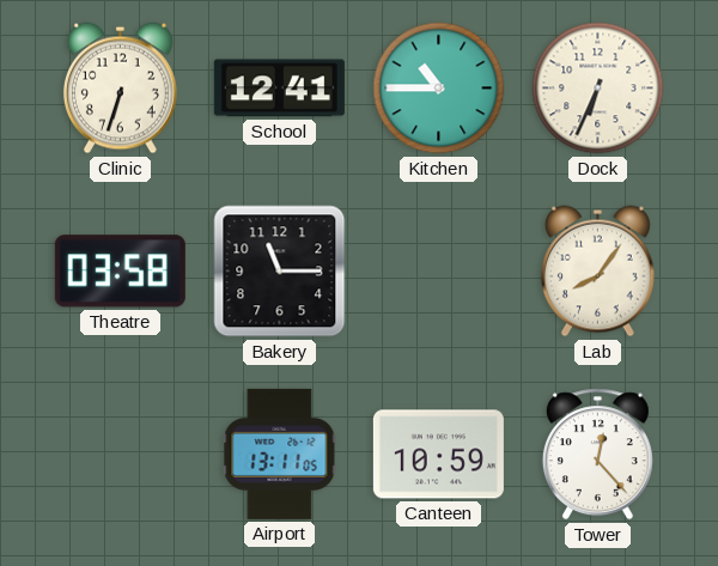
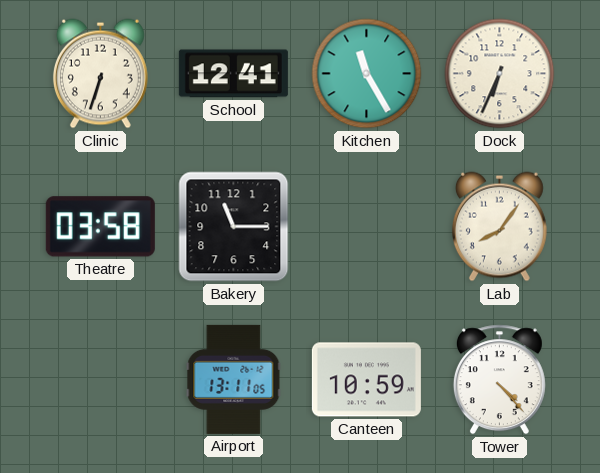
Kitchen: 10:45 -> 11:25 (367, 74)
Tower: 12:23 -> 4:23 (499, 380)
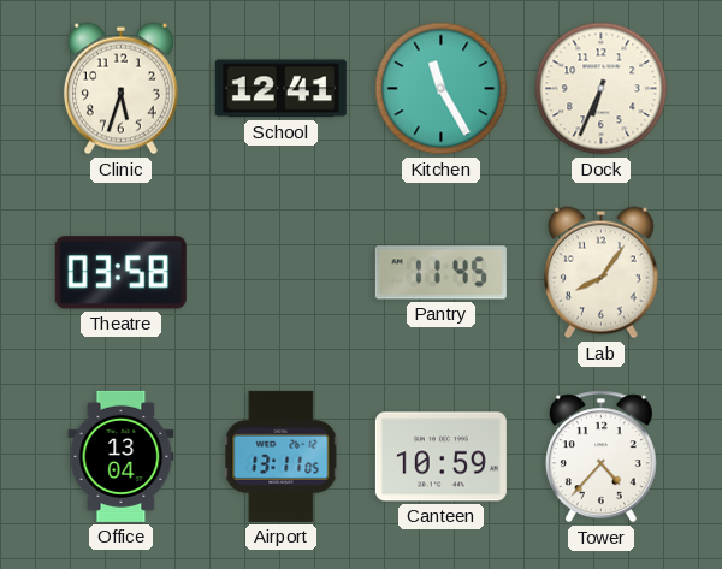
Clinic: 6:33 -> 5:33 (120, 89)
Bakery: 11:15 -> none (234, 227)
Pantry: none -> 11:45 (440, 273)
Office: none -> 13:04 (122, 456)
Tower: 4:23 -> 4:37 (600, 457)
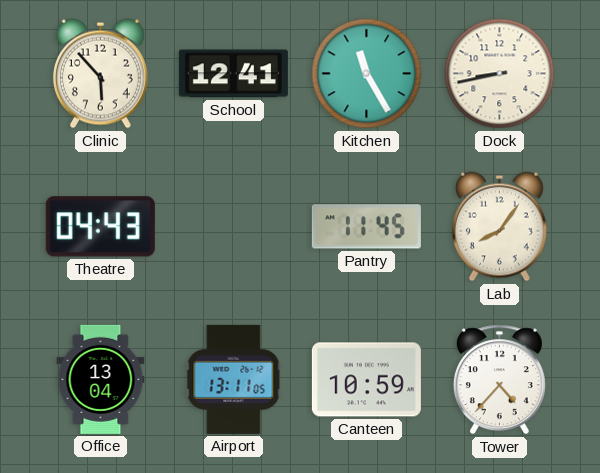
Clinic: 5:33 -> 5:53 (100, 74)
Dock: 6:34 -> 8:43 (500, 74)
Theatre: 03:58 -> 04:43 (100, 227)
